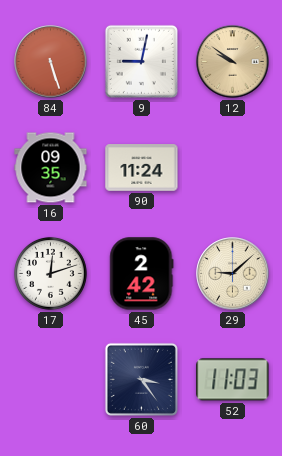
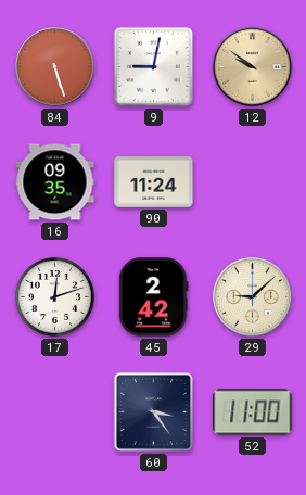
52: 11:03 -> 11:00 (253, 412)
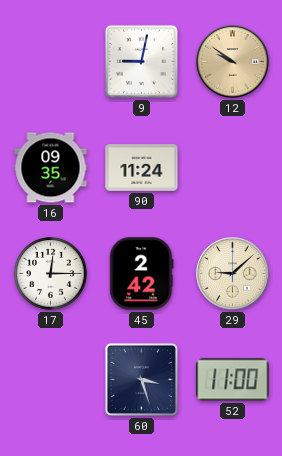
84: 5:27 -> none (55, 67)
17: 12:12 -> 12:15 (50, 273)
60: 3:24 -> 3:27 (141, 379)
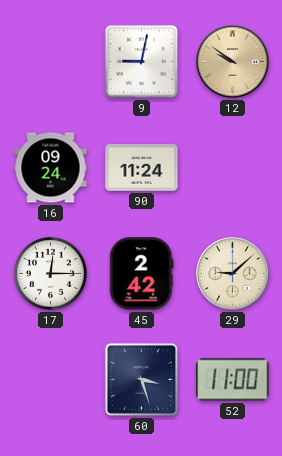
16: 09:35 -> 09:24 (51, 168)
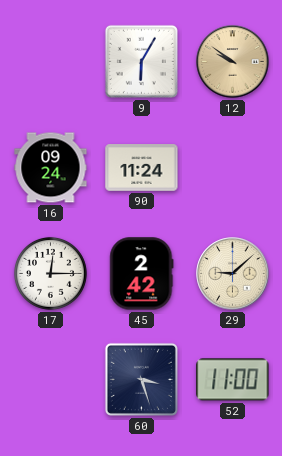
9: 9:02 -> 6:05 (141, 61)
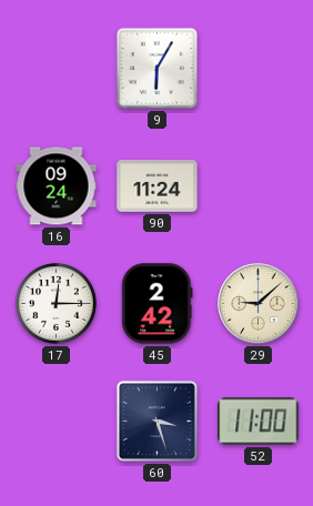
12: 9:51 -> none (233, 62)
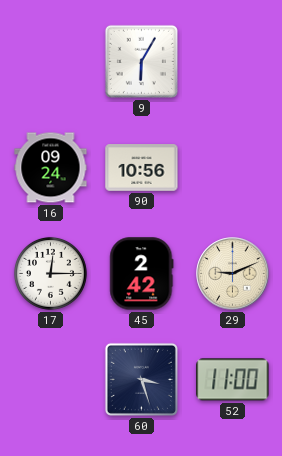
90: 11:24 -> 10:56 (142, 168)
29: 9:08 -> 9:11 (233, 274)
